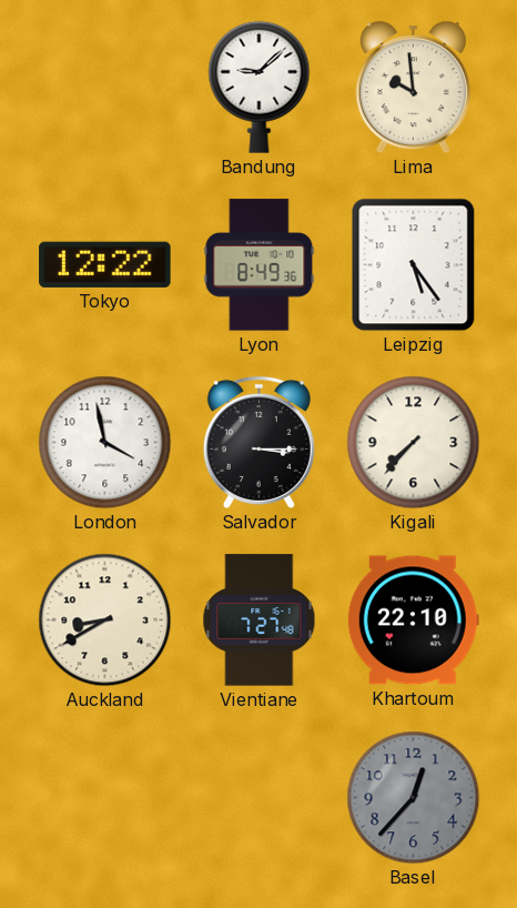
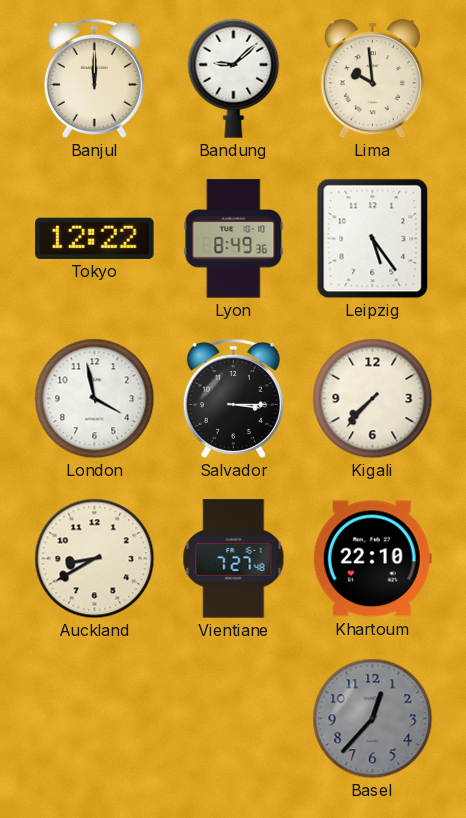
Banjul: none -> 12:00 (94, 78)
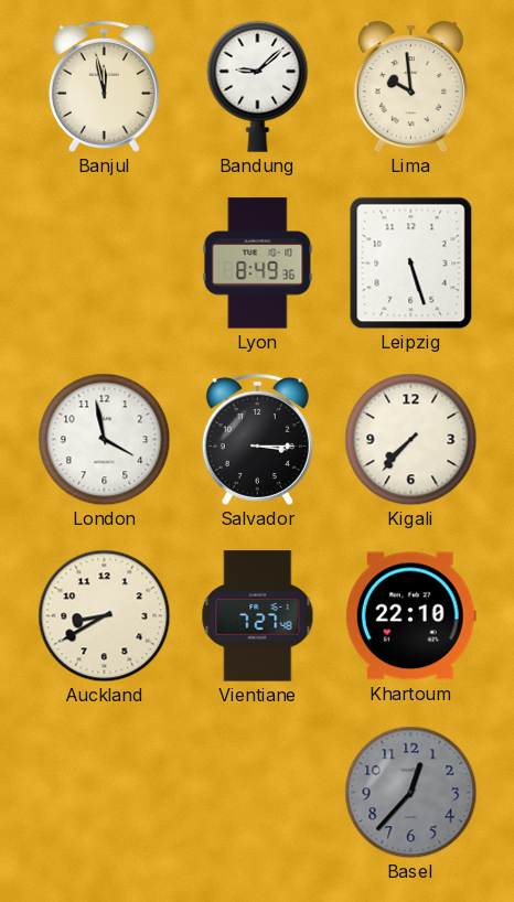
Banjul: 12:00 -> 11:58 (104, 86)
Tokyo: 12:22 -> none (95, 238)
Leipzig: 5:24 -> 5:27 (411, 264)
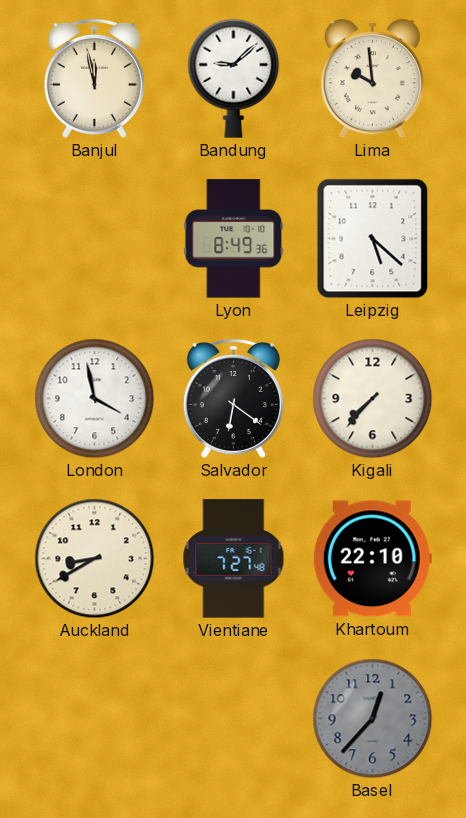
Leipzig: 5:27 -> 5:22 (373, 239)
Salvador: 3:15 -> 6:21 (233, 398)
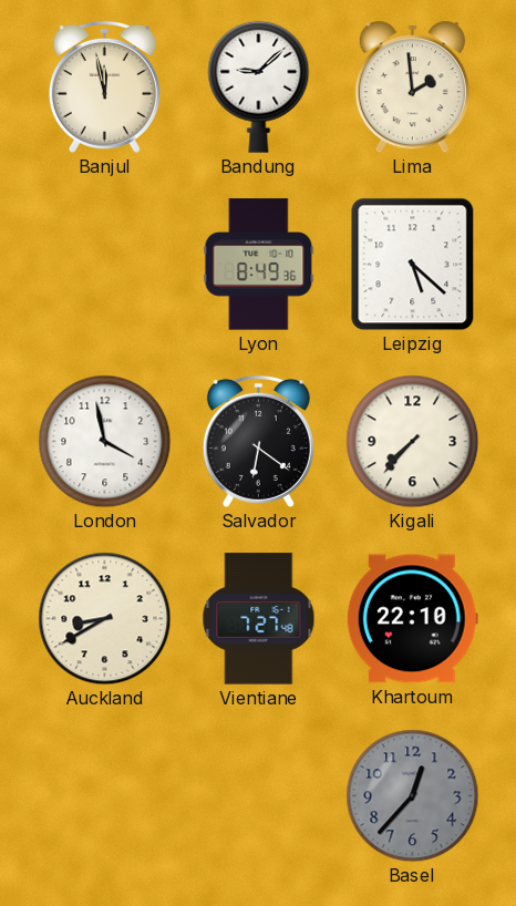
Lima: 9:59 -> 1:59 (412, 87)
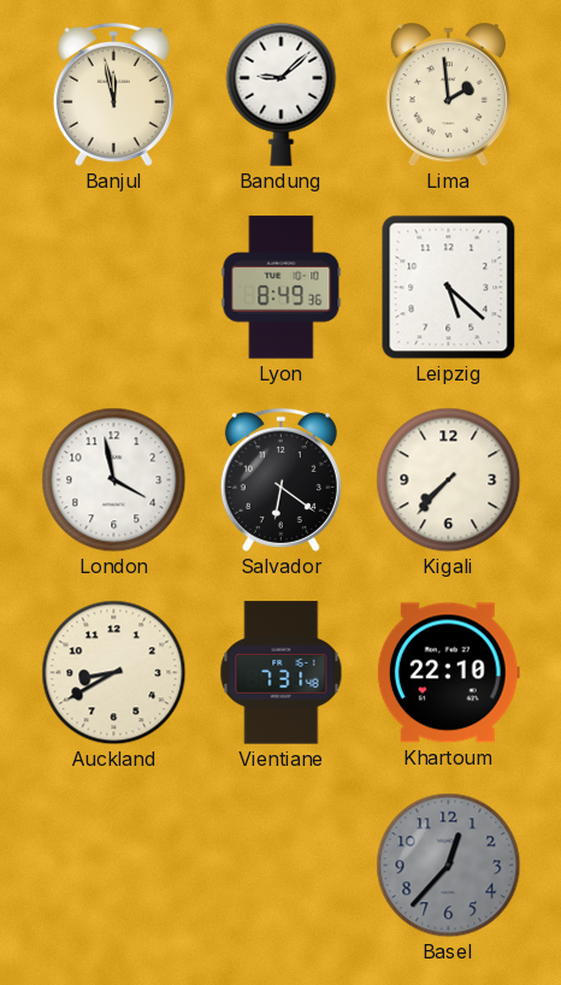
Vientiane: 7:27 -> 7:31 (282, 673)
